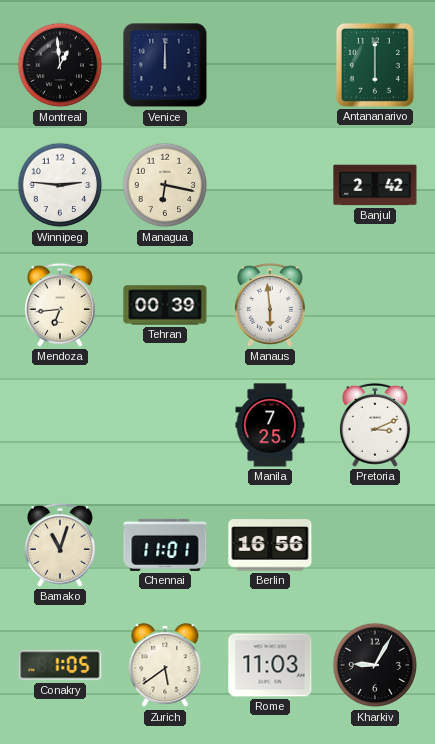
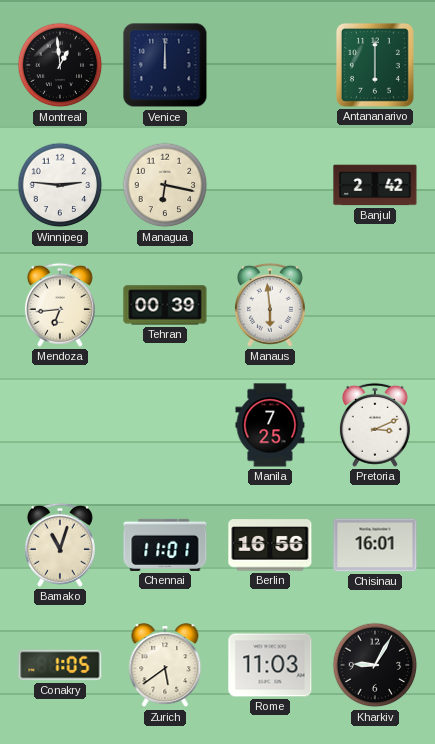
Chisinau: none -> 16:01 (375, 545)
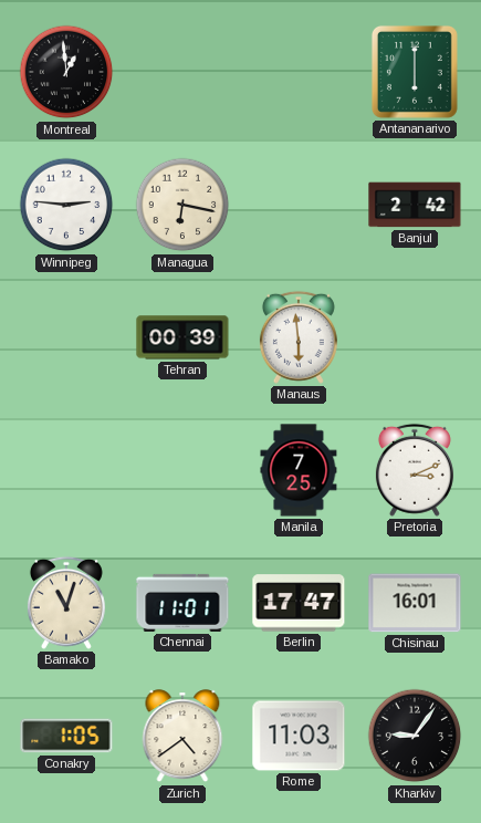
Venice: 12:00 -> none (165, 65)
Mendoza: 6:44 -> none (60, 305)
Berlin: 16:56 -> 17:47 (299, 603)
Zurich: 5:39 -> 4:39 (182, 737)
Kharkiv: 9:05 -> 9:06 (415, 736)
